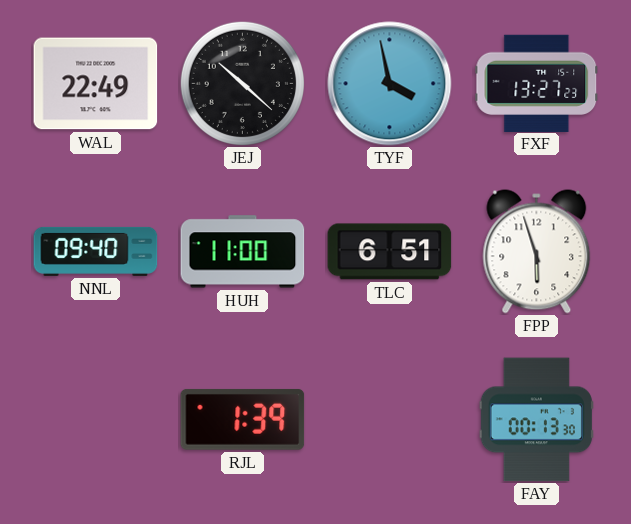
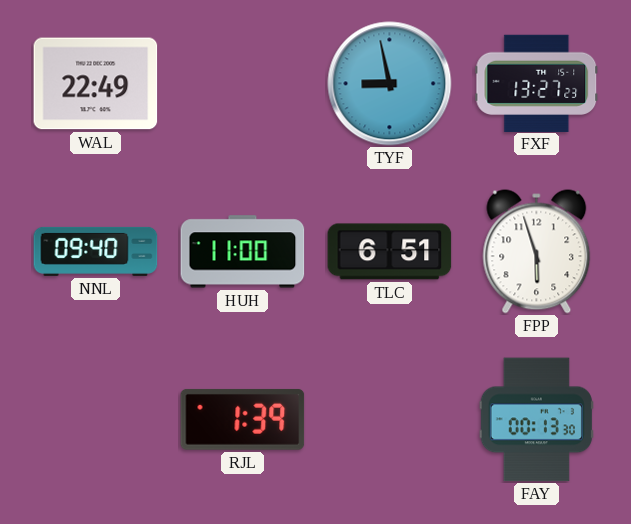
JEJ: 10:22 -> none (242, 83)
TYF: 3:58 -> 8:58 (390, 84)
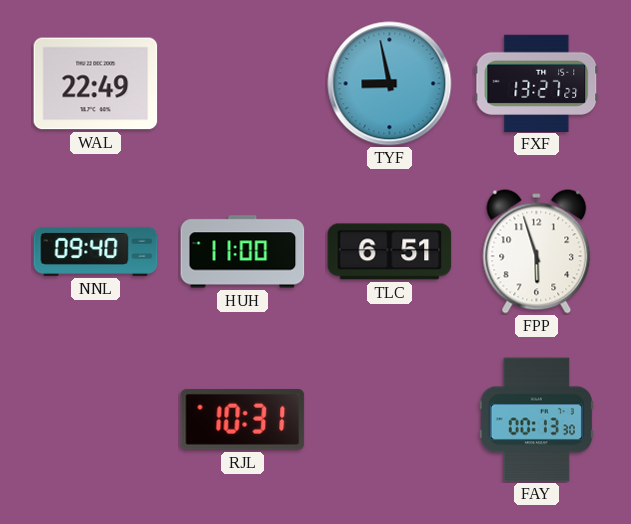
RJL: 1:39 -> 10:31 (243, 419)
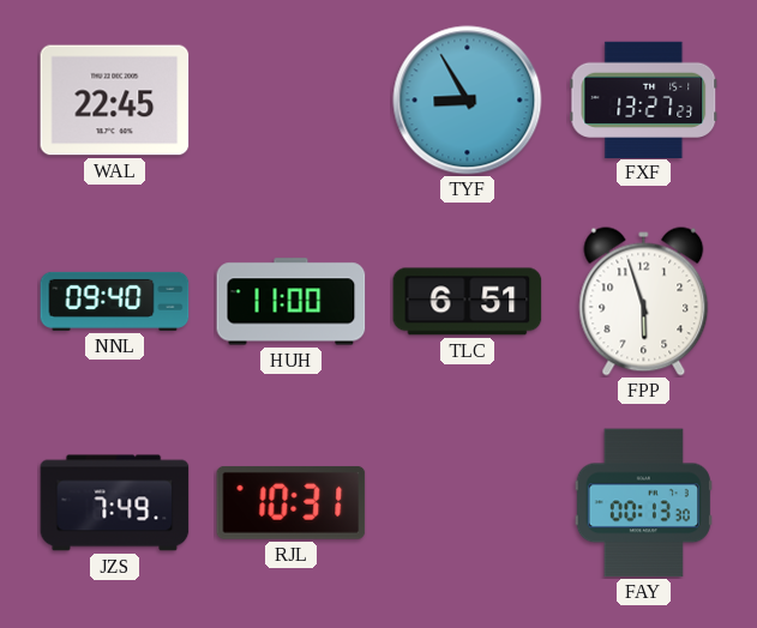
WAL: 22:49 -> 22:45 (115, 101)
TYF: 8:58 -> 8:55 (468, 101)
JZS: none -> 7:49 (115, 503)
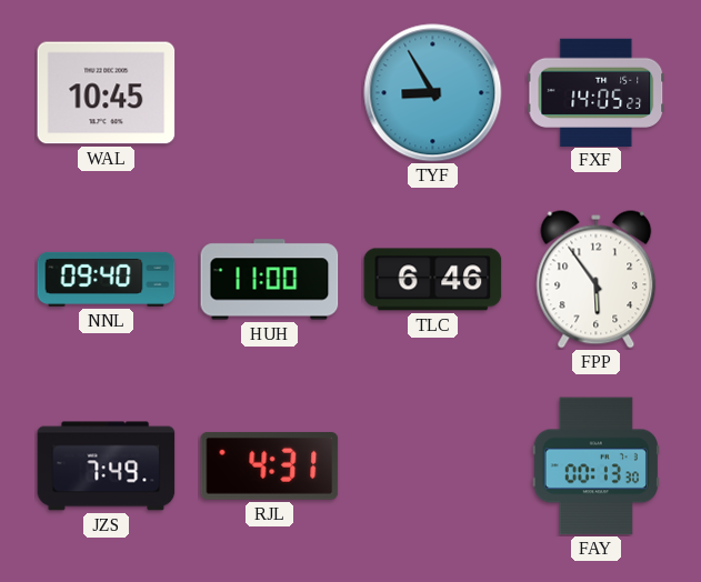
WAL: 22:45 -> 10:45 (107, 93)
FXF: 13:27 -> 14:05 (597, 92)
TLC: 6:51 -> 6:46 (433, 280)
FPP: 5:57 -> 5:54 (597, 280)
RJL: 10:31 -> 4:31 (270, 465)
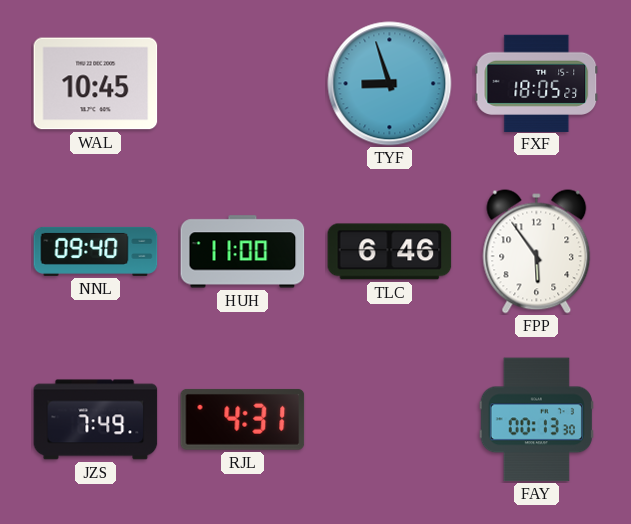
TYF: 8:55 -> 8:57 (390, 84)
FXF: 14:05 -> 18:05 (537, 83)
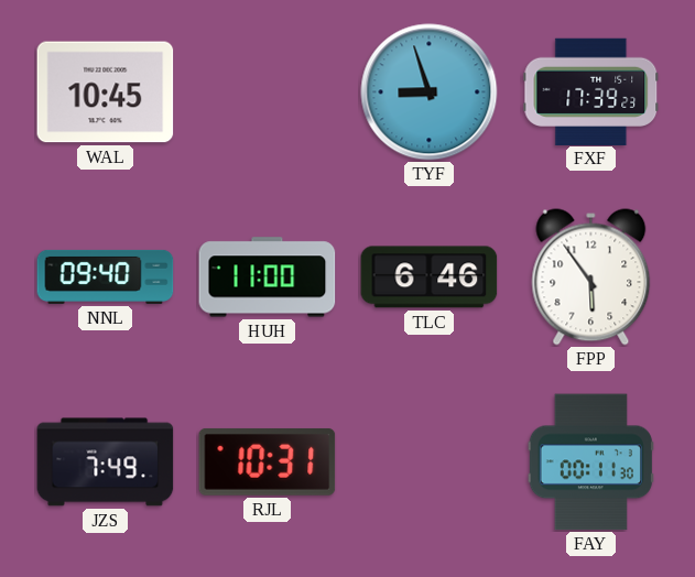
FXF: 18:05 -> 17:39 (591, 91)
RJL: 4:31 -> 10:31 (268, 461)
FAY: 00:13 -> 00:11 (590, 462)
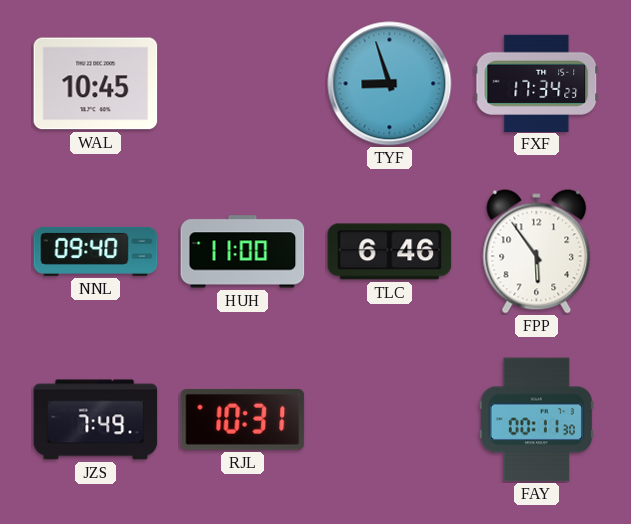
FXF: 17:39 -> 17:34 (537, 83)
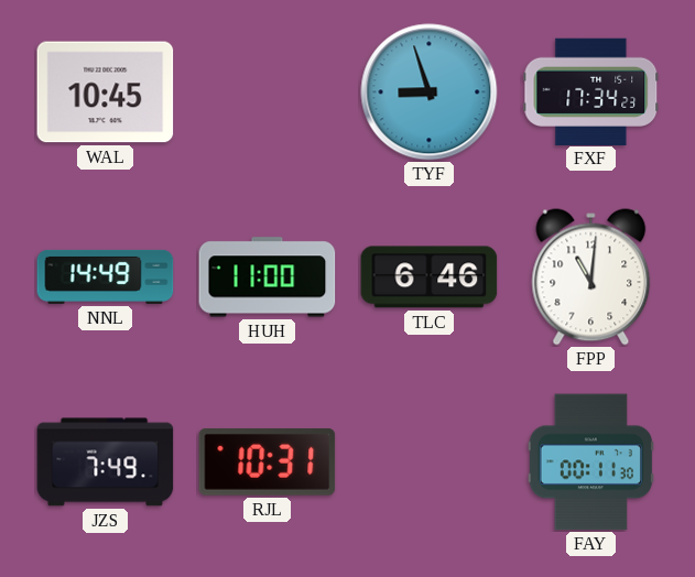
NNL: 09:40 -> 14:49 (106, 276)
FPP: 5:54 -> 11:01 (591, 277)
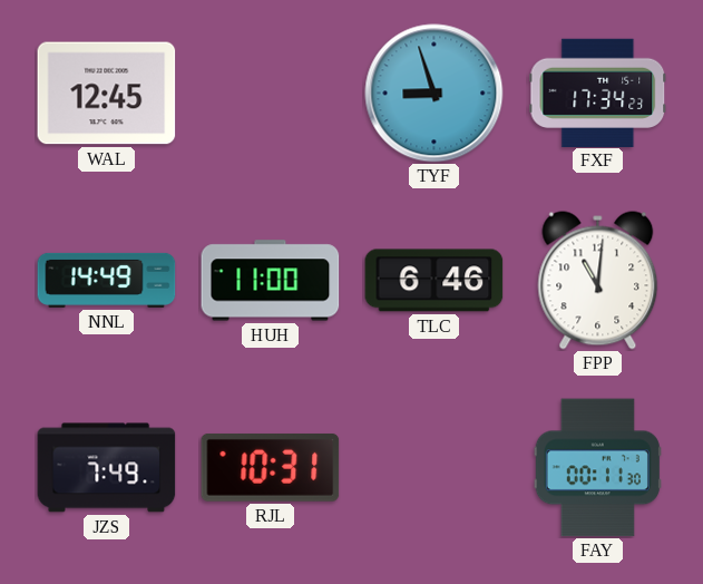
WAL: 10:45 -> 12:45 (107, 94)
